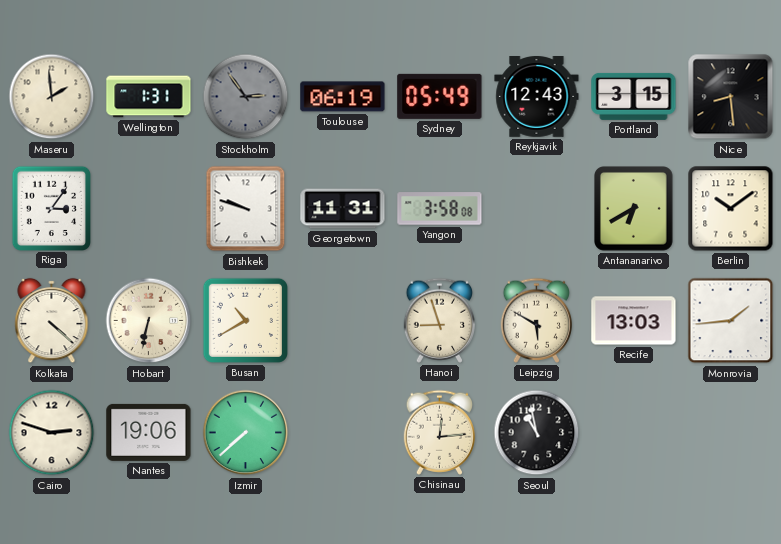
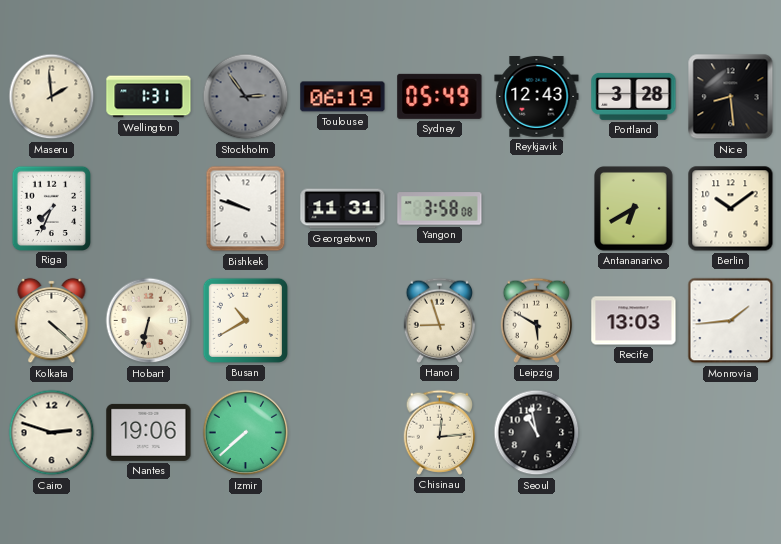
Portland: 3:15 -> 3:28 (634, 96)
Riga: 3:06 -> 7:34 (51, 208)
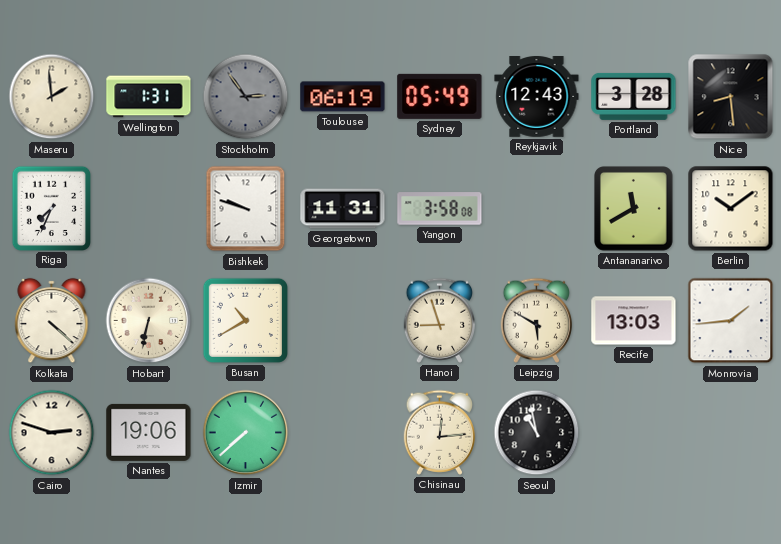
Antananarivo: 6:40 -> 11:40 (634, 209)
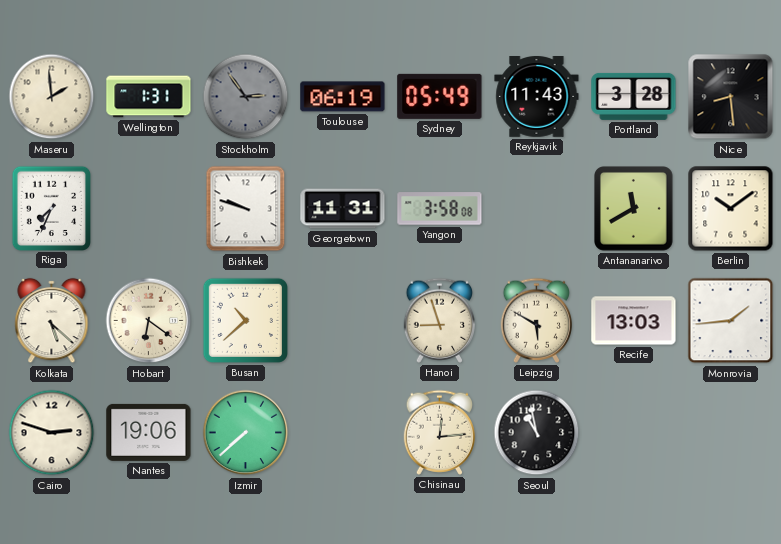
Reykjavik: 12:43 -> 11:43 (537, 97)
Kolkata: 4:22 -> 5:22 (52, 321)
Hobart: 6:32 -> 6:21 (149, 321)
Busan: 10:40 -> 10:38 (245, 320)
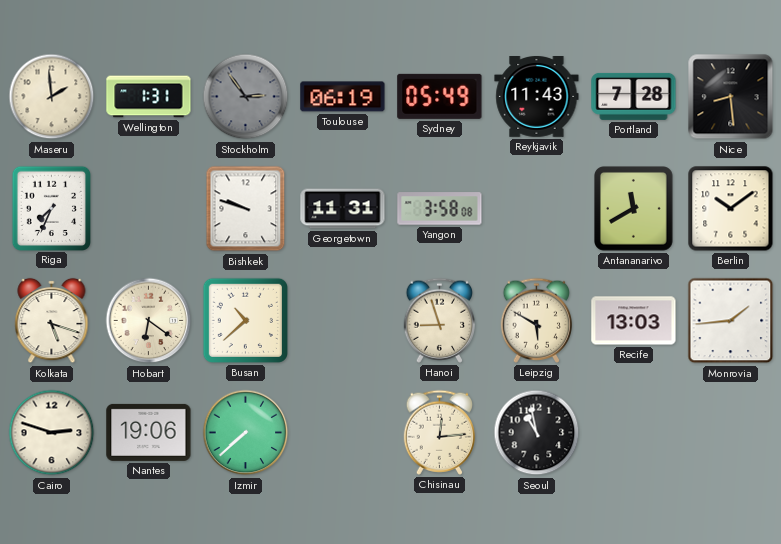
Portland: 3:28 -> 7:28 (634, 96)
Kolkata: 5:22 -> 5:18 (52, 321)
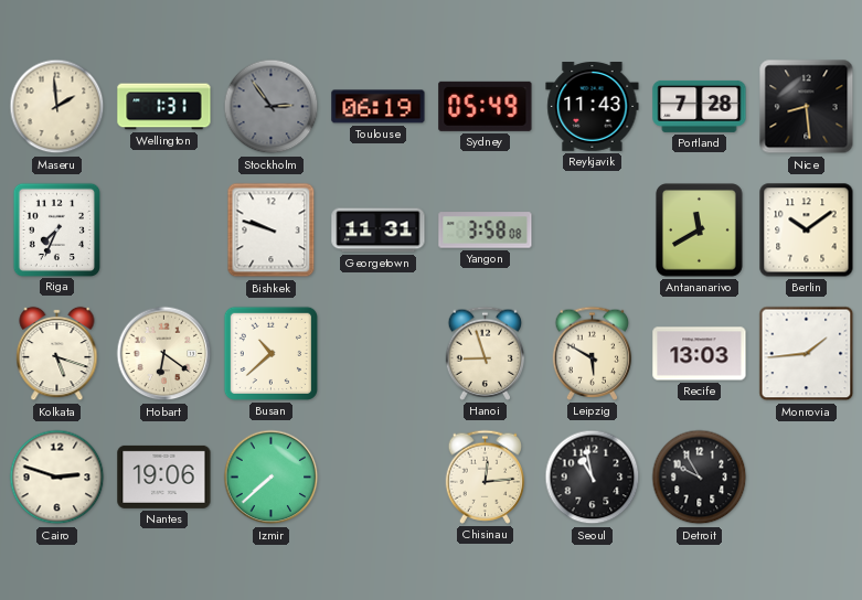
Detroit: none -> 9:55 (700, 478)
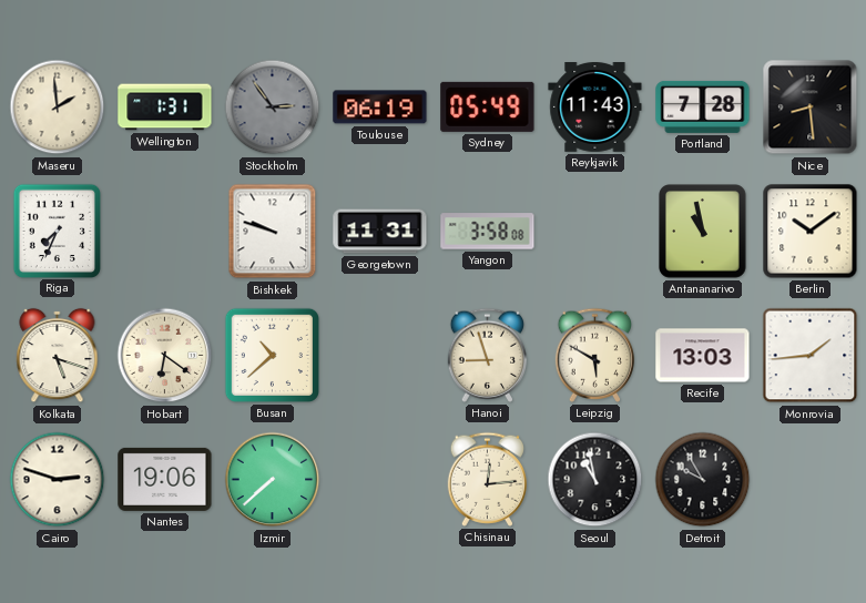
Antananarivo: 11:40 -> 10:58 (703, 232)
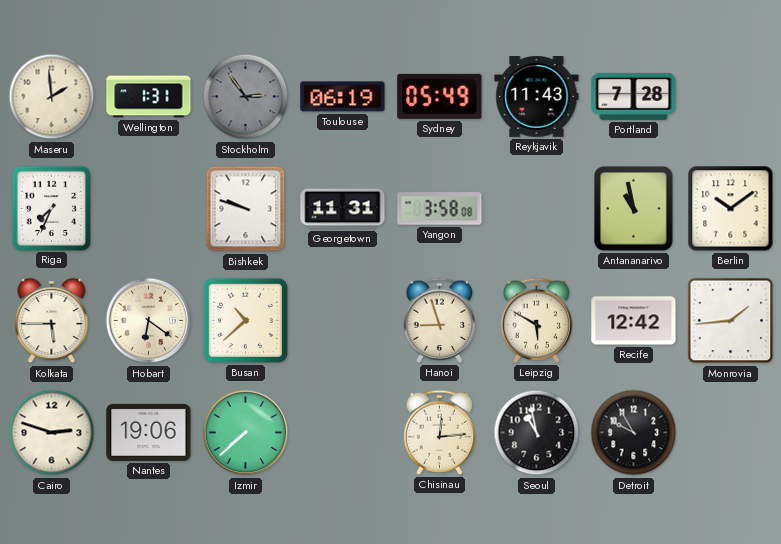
Nice: 8:29 -> none (811, 108)
Kolkata: 5:18 -> 5:45 (52, 321)
Recife: 13:03 -> 12:42 (634, 321)
